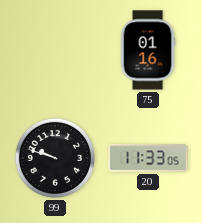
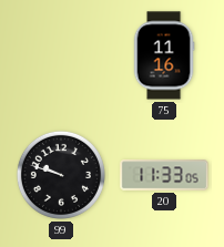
75: 01:16 -> 11:16 (164, 55)
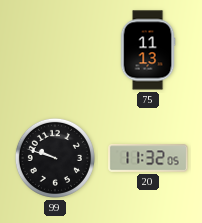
75: 11:16 -> 11:13 (148, 50)
20: 11:33 -> 11:32 (148, 158)
